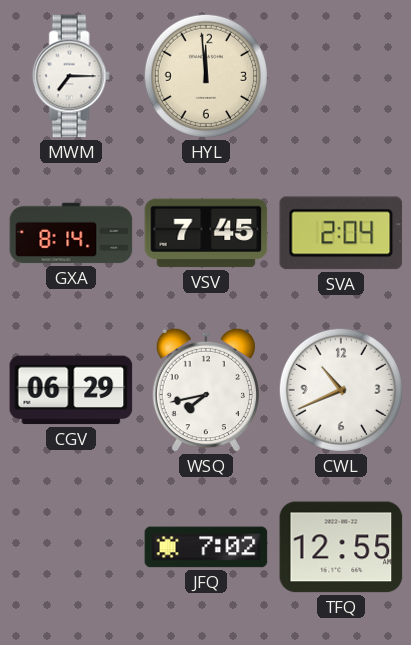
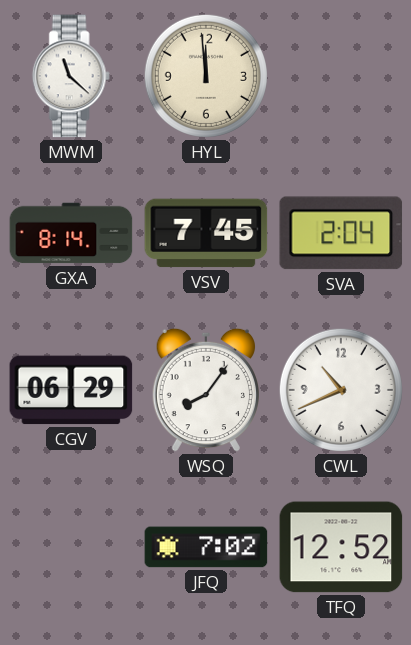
MWM: 7:15 -> 11:22 (71, 76)
WSQ: 7:43 -> 8:06 (205, 390)
TFQ: 12:55 -> 12:52 (341, 547)
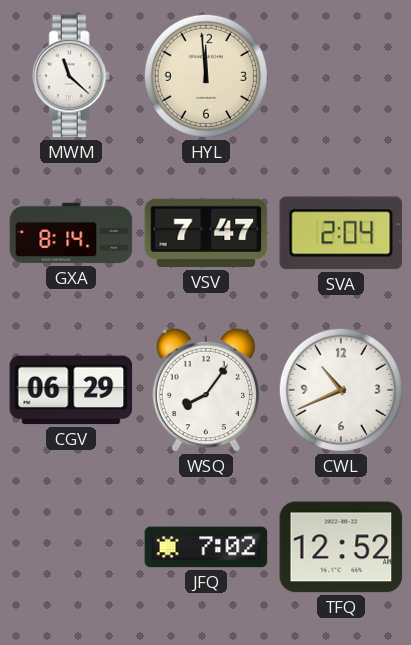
VSV: 7:45 -> 7:47 (206, 233)
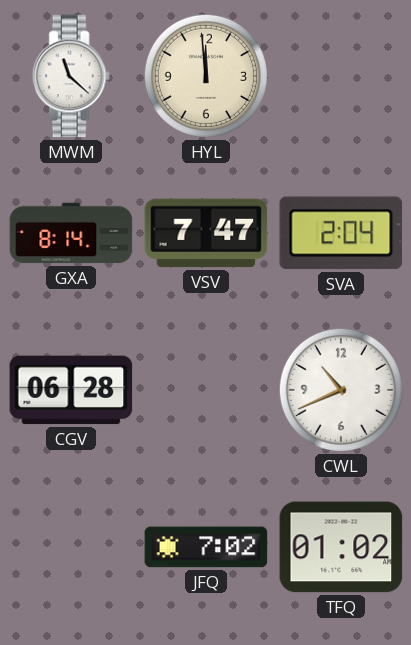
CGV: 06:29 -> 06:28 (71, 390)
WSQ: 8:06 -> none (205, 390)
TFQ: 12:52 -> 01:02 (341, 547)
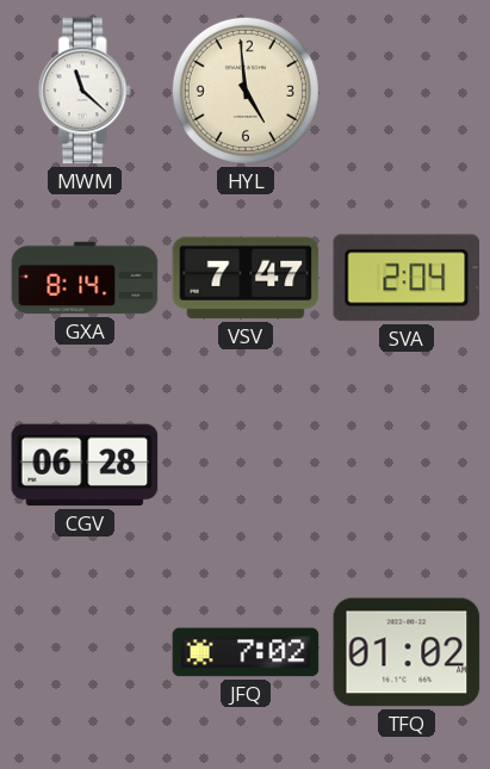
HYL: 11:59 -> 4:59 (246, 91)
CWL: 10:41 -> none (341, 390)
